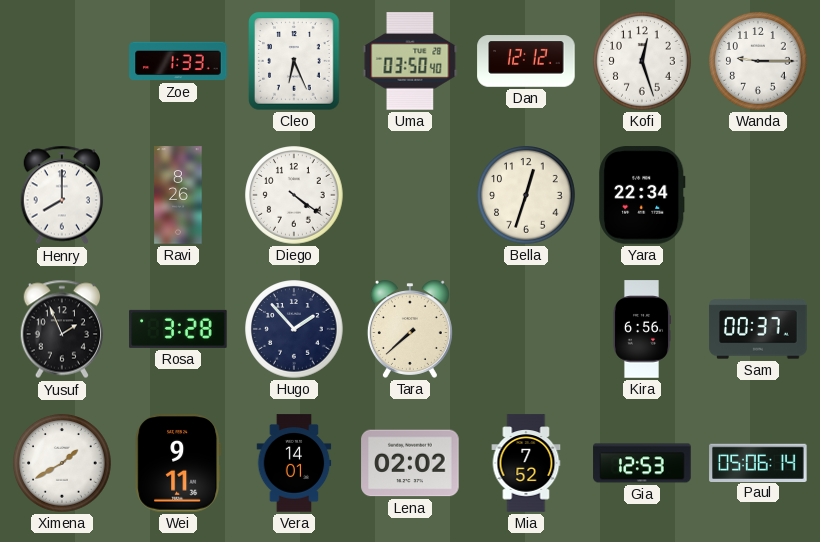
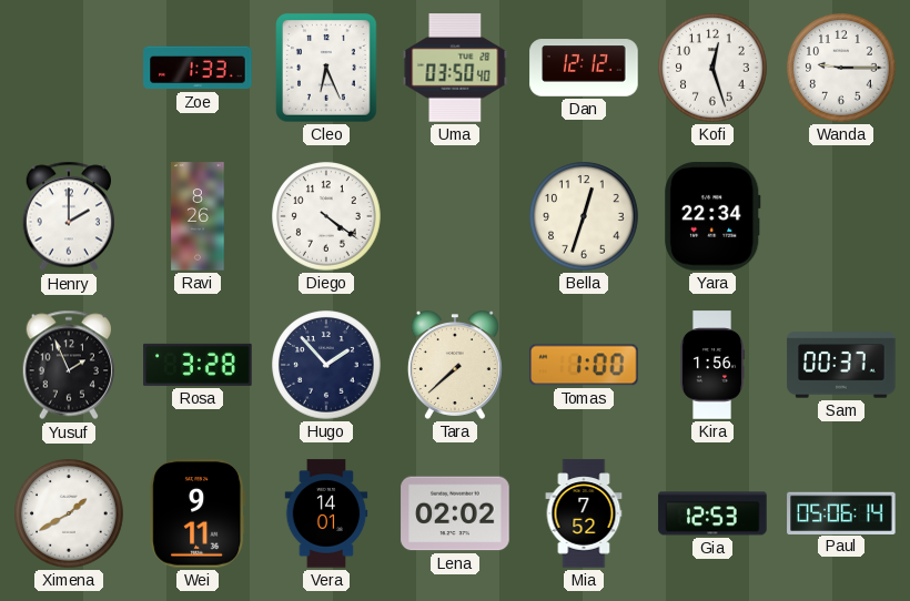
Henry: 8:00 -> 2:00 (68, 216)
Tomas: none -> 1:00 (584, 365)
Kira: 6:56 -> 1:56 (712, 365)
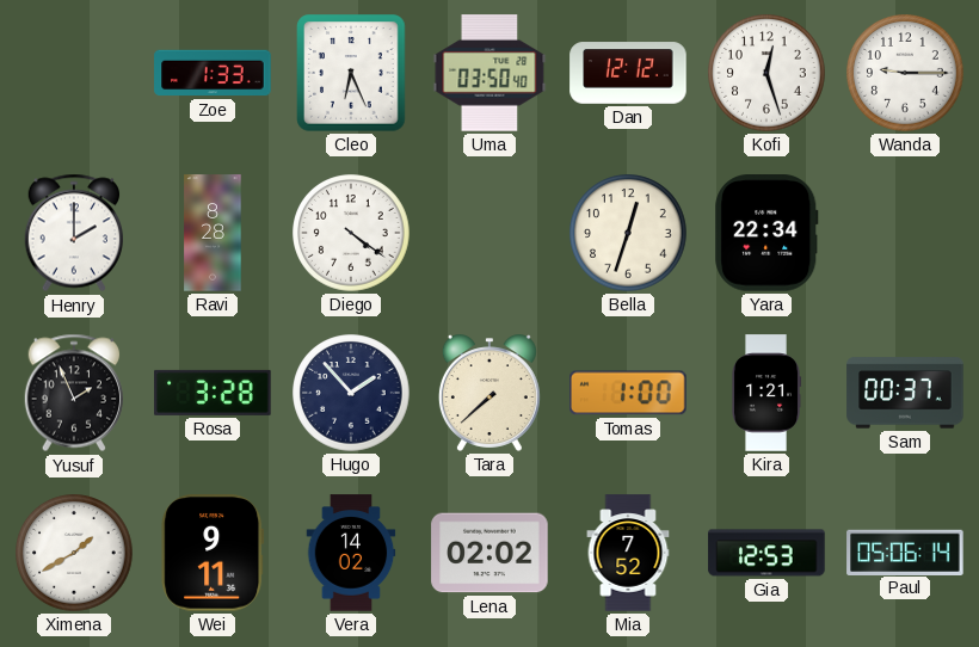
Ravi: 8:26 -> 8:28 (213, 233)
Kira: 1:56 -> 1:21 (766, 393)
Vera: 14:01 -> 14:02 (351, 553)
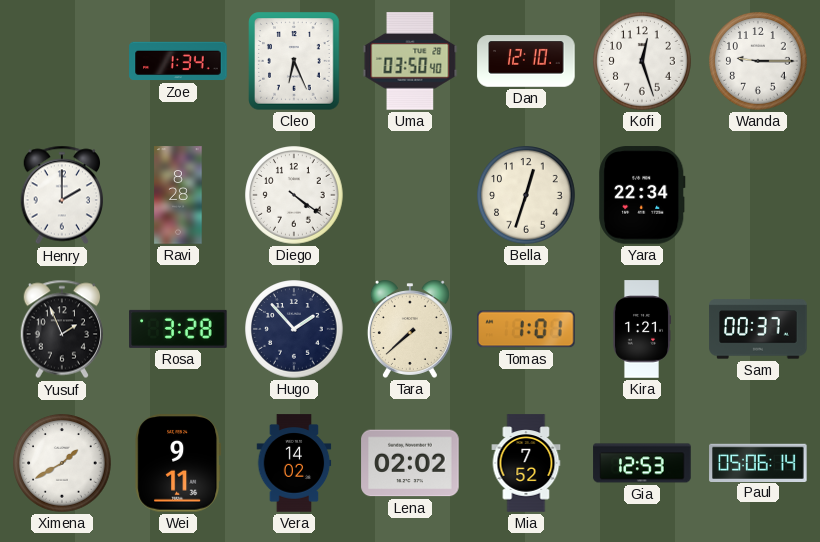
Zoe: 1:33 -> 1:34 (178, 61)
Dan: 12:12 -> 12:10 (526, 61)
Tomas: 1:00 -> 1:01 (526, 329)
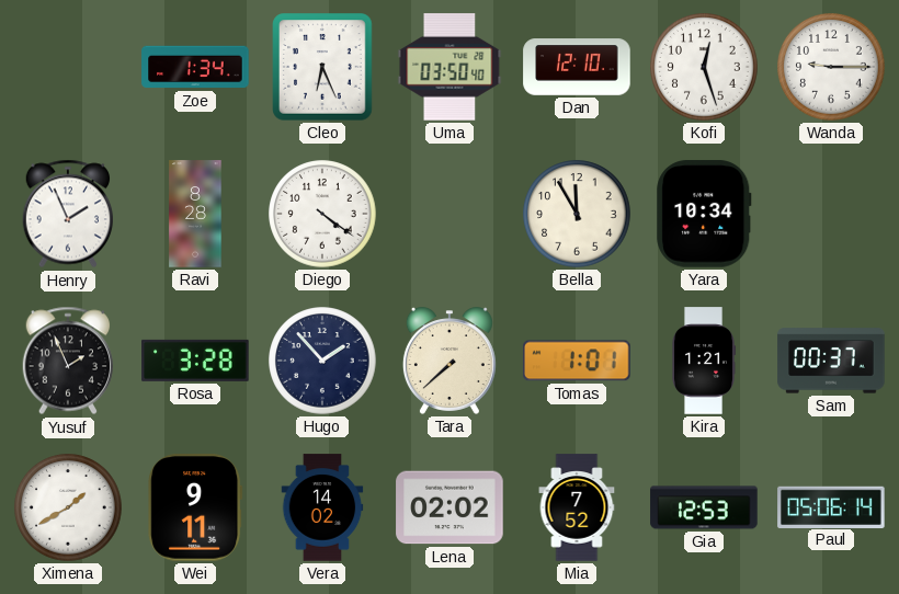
Henry: 2:00 -> 1:56 (67, 214)
Bella: 12:33 -> 11:55 (577, 214)
Yara: 22:34 -> 10:34 (704, 214)
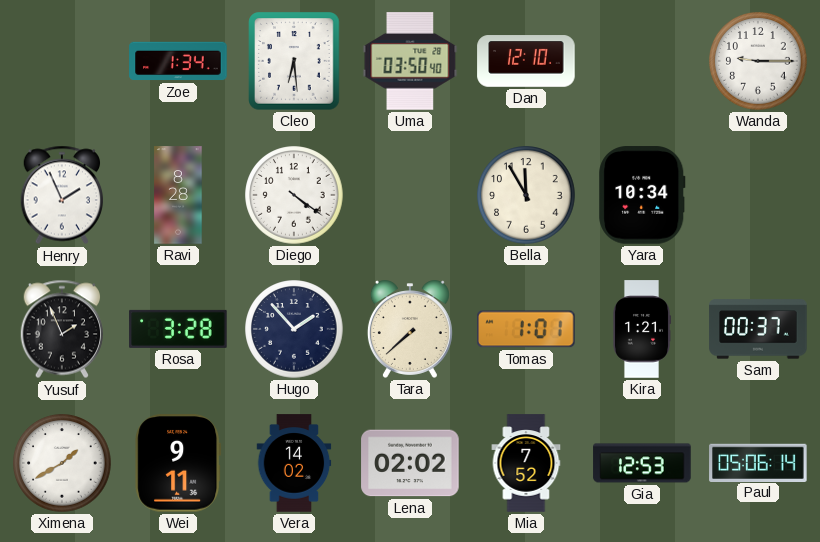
Cleo: 6:26 -> 6:29 (294, 61)
Kofi: 12:27 -> none (704, 67)
